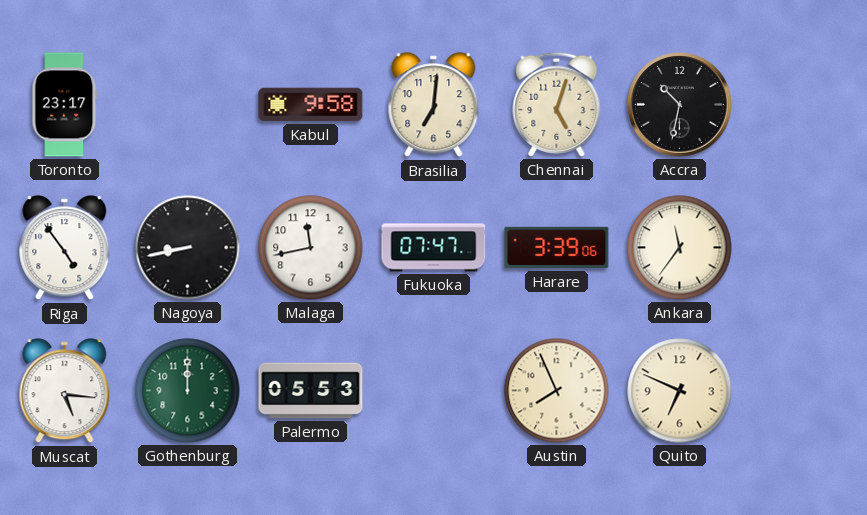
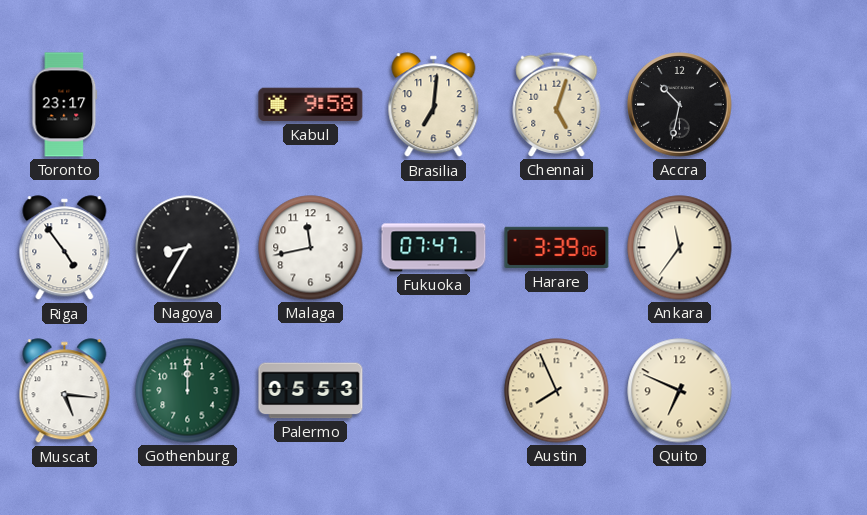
Nagoya: 8:43 -> 8:35 (188, 248)
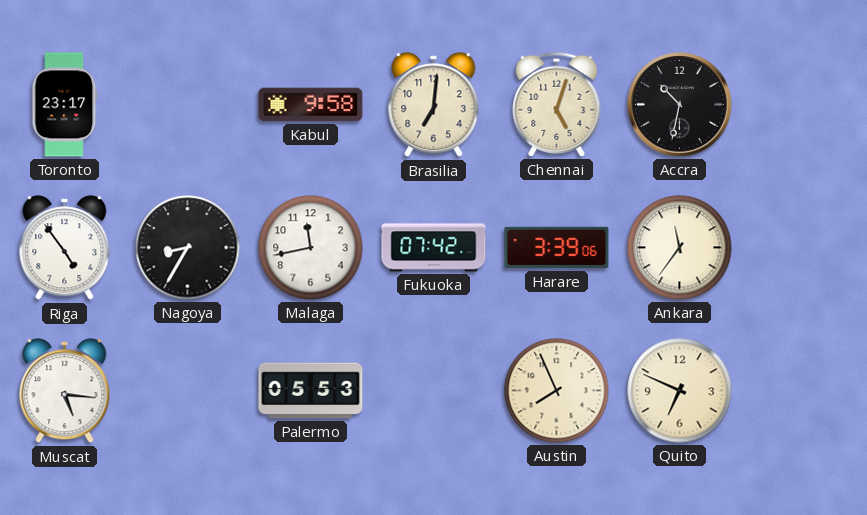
Fukuoka: 07:47 -> 07:42 (434, 248)
Gothenburg: 12:00 -> none (188, 391)
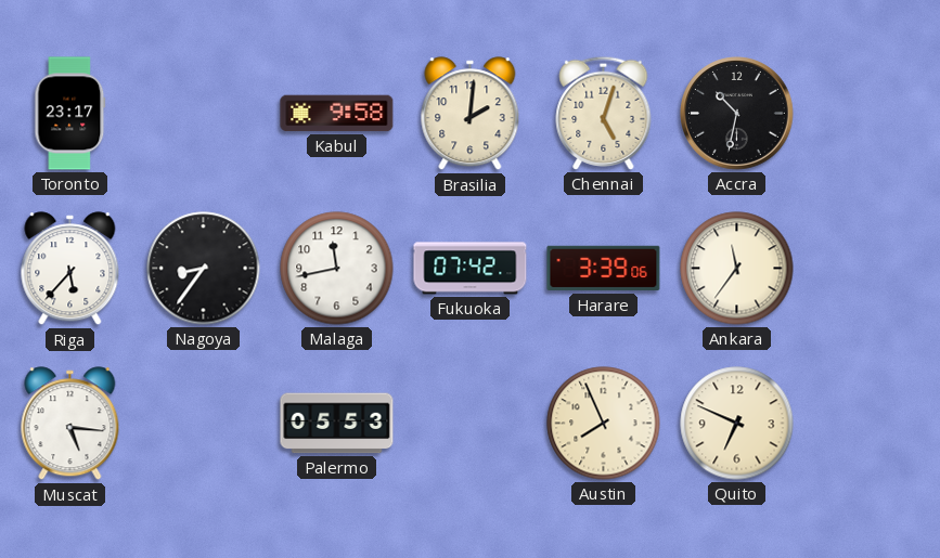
Brasilia: 7:01 -> 2:01 (471, 114)
Riga: 4:54 -> 5:37 (70, 269)
Nagoya: 8:35 -> 8:36 (204, 269)
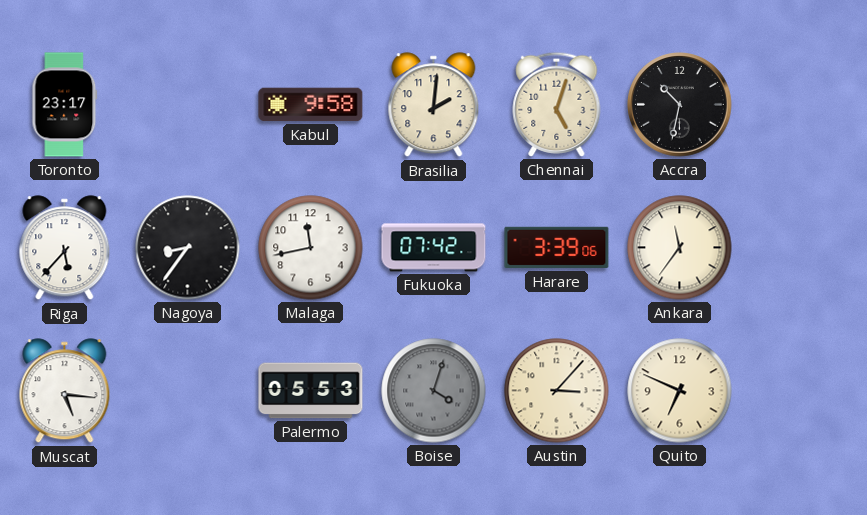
Boise: none -> 4:03 (434, 391)
Austin: 7:56 -> 3:07 (557, 391)
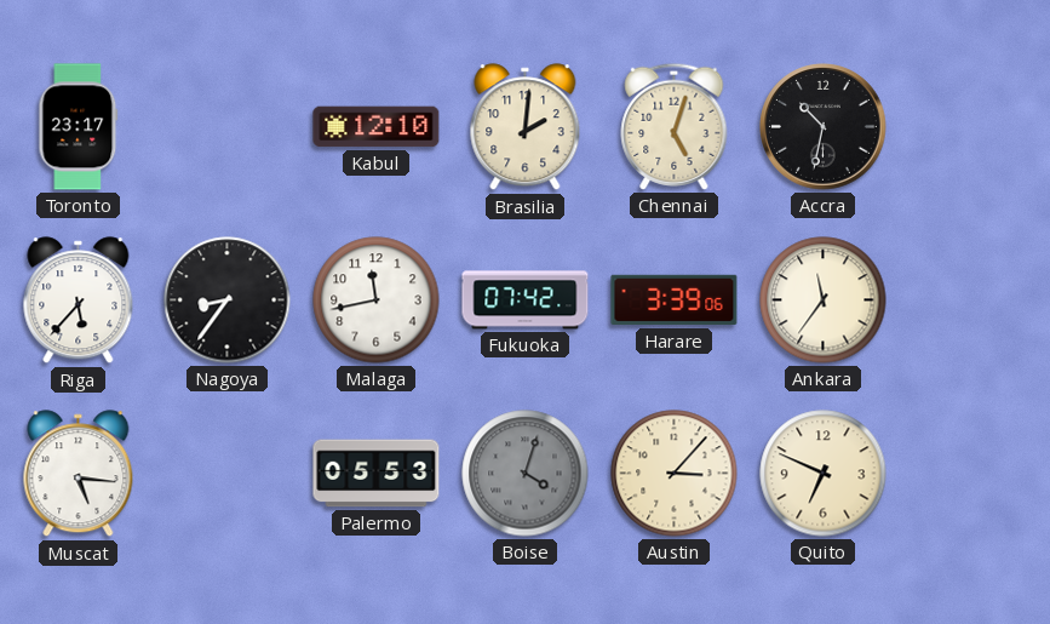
Kabul: 9:58 -> 12:10 (377, 127)
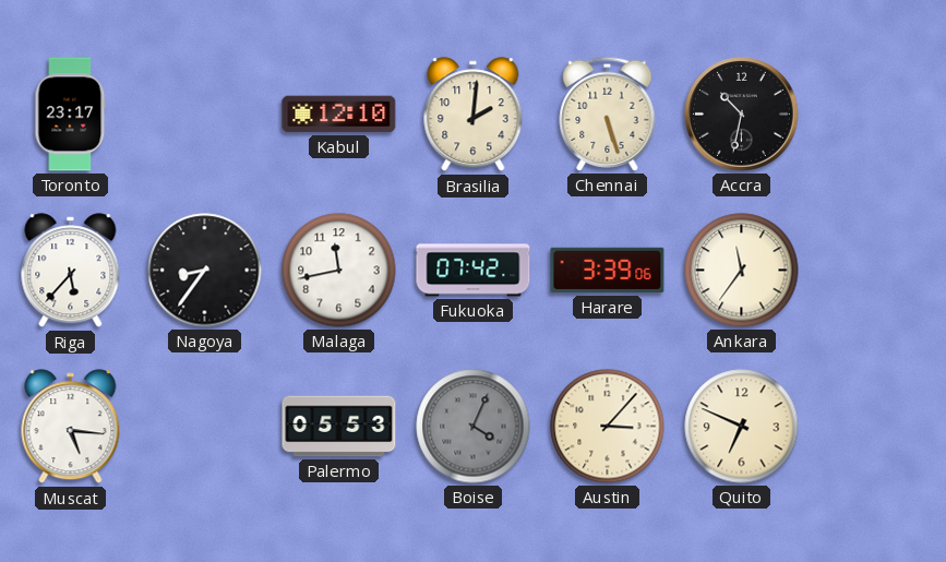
Chennai: 5:03 -> 5:27 (608, 113)
Boise: 4:03 -> 4:04 (474, 427)
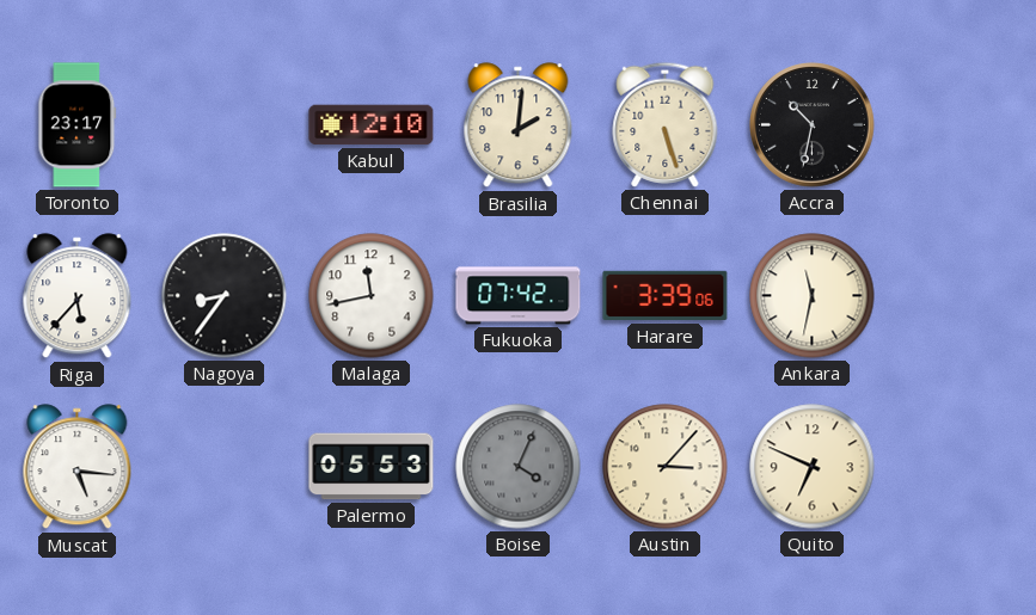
Ankara: 11:36 -> 11:32 (813, 296)
